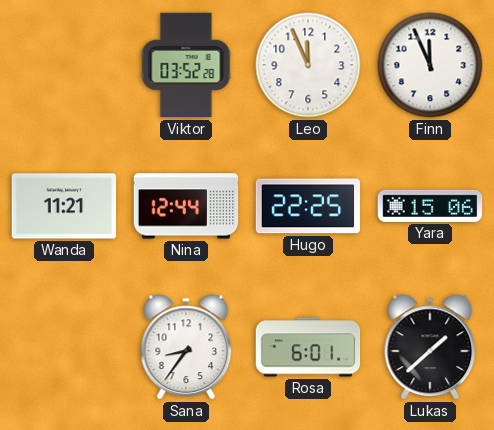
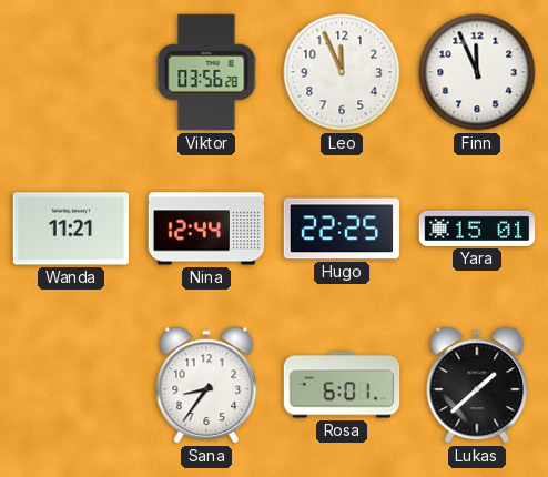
Viktor: 03:52 -> 03:56 (206, 72)
Yara: 15:06 -> 15:01 (477, 229)
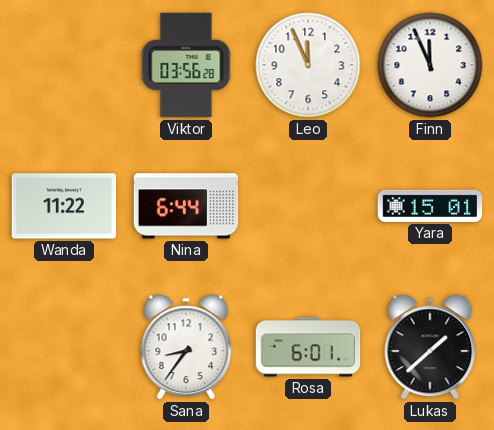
Wanda: 11:21 -> 11:22 (64, 206)
Nina: 12:44 -> 6:44 (186, 206)
Hugo: 22:25 -> none (342, 229)
